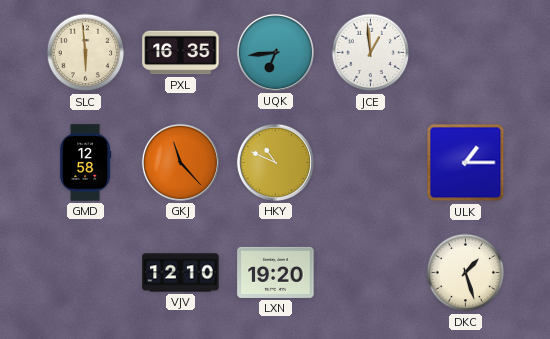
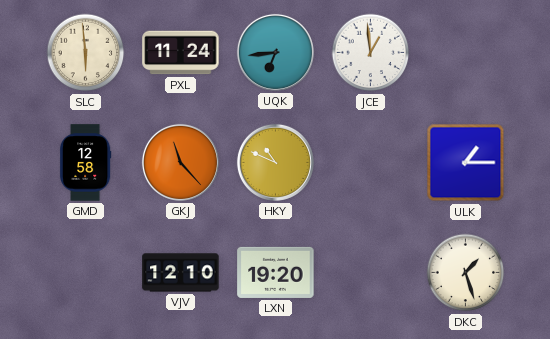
PXL: 16:35 -> 11:24 (181, 53)
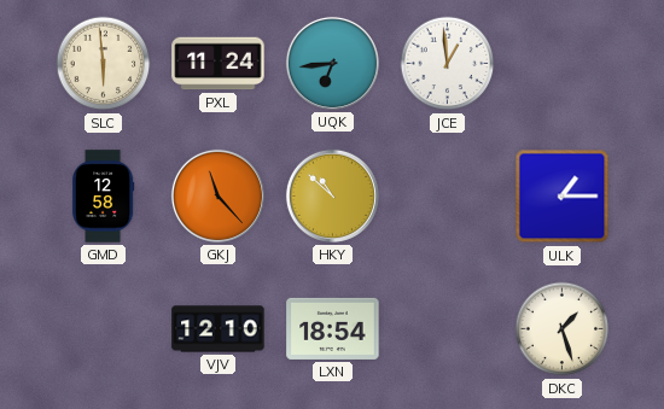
HKY: 10:49 -> 10:52 (332, 195)
LXN: 19:20 -> 18:54 (333, 328)
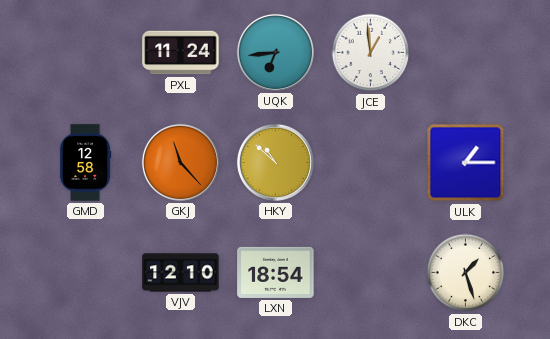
SLC: 5:59 -> none (104, 64)
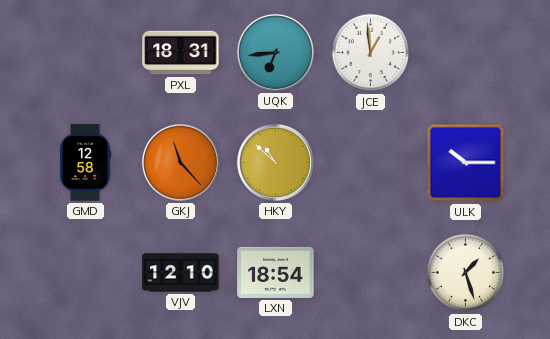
PXL: 11:24 -> 18:31 (181, 53)
ULK: 1:15 -> 10:15 (466, 163)
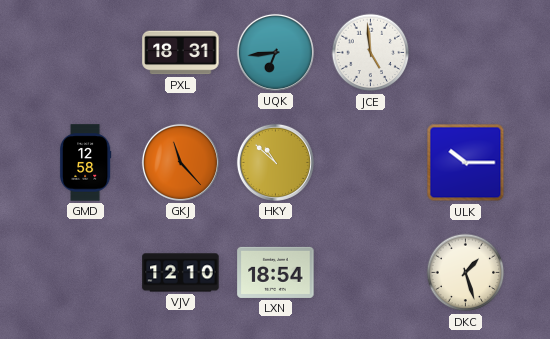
JCE: 12:59 -> 4:59 (371, 53)
